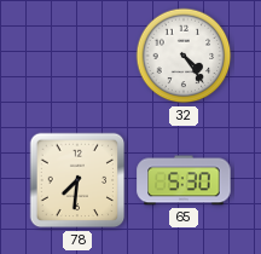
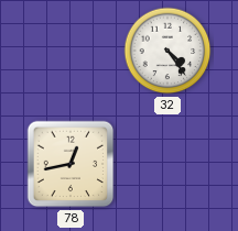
78: 7:31 -> 12:43 (71, 164)
65: 5:30 -> none (184, 180)
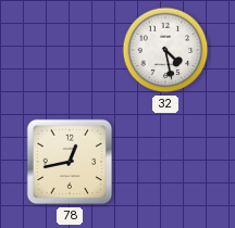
32: 4:24 -> 4:28 (165, 50)
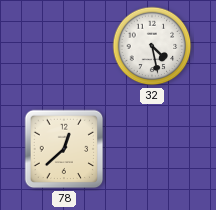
78: 12:43 -> 12:38 (64, 149)
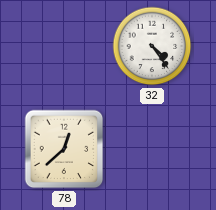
32: 4:28 -> 4:24 (152, 46)
